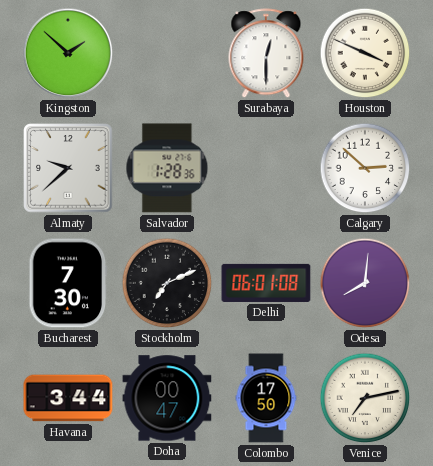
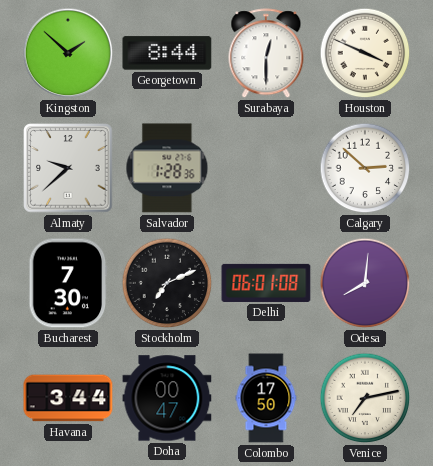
Georgetown: none -> 8:44 (167, 53)
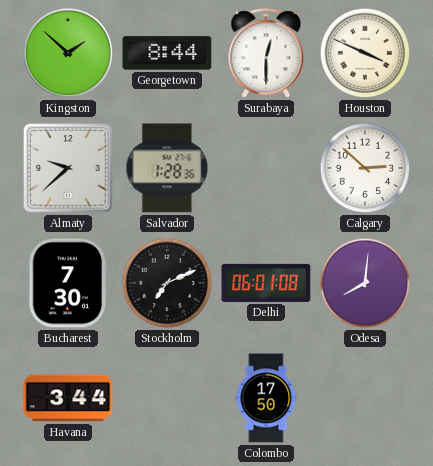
Doha: 00:47 -> none (167, 398)
Venice: 7:13 -> none (365, 398)
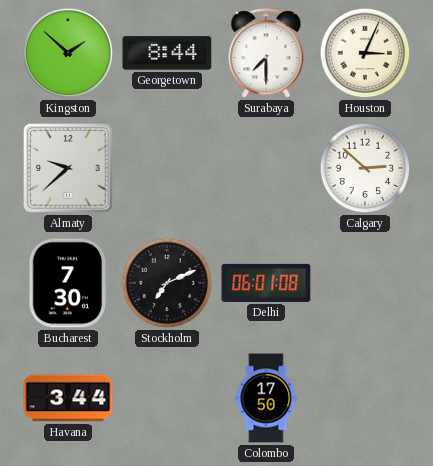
Surabaya: 12:30 -> 7:30 (266, 54)
Houston: 3:49 -> 3:04 (365, 53)
Salvador: 1:28 -> none (167, 168)
Odesa: 8:01 -> none (365, 283)
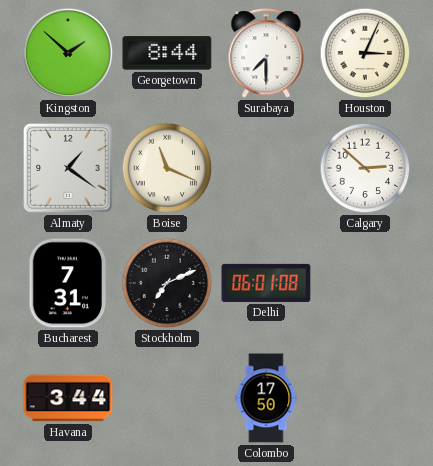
Almaty: 9:38 -> 1:21 (68, 168)
Boise: none -> 11:19 (167, 168)
Bucharest: 7:30 -> 7:31 (68, 283)
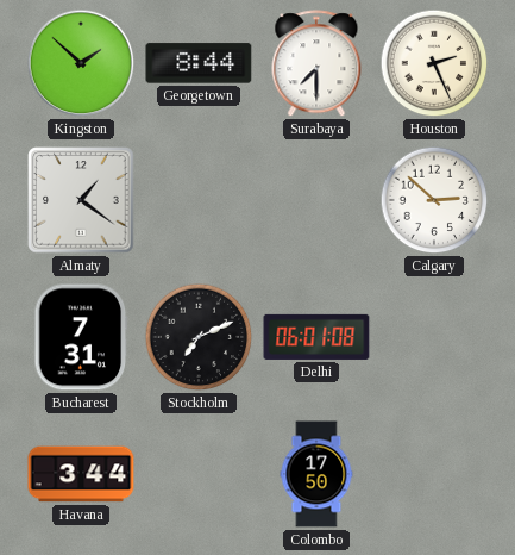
Houston: 3:04 -> 2:26 (434, 63)
Boise: 11:19 -> none (167, 168)
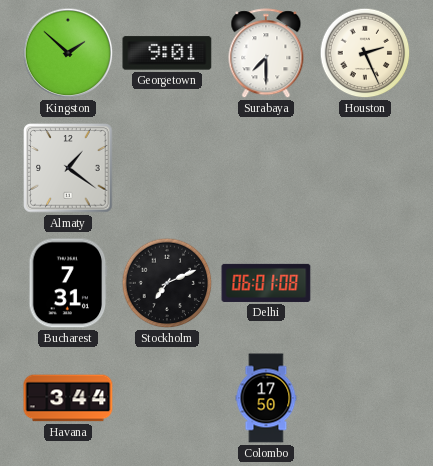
Georgetown: 8:44 -> 9:01 (167, 53)
Calgary: 2:52 -> none (434, 200)
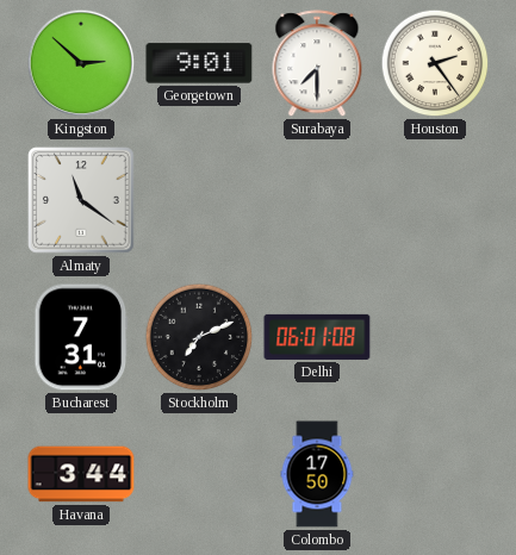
Kingston: 1:52 -> 2:52 (81, 63)
Houston: 2:26 -> 2:24 (435, 63)
Almaty: 1:21 -> 11:21 (81, 200)
